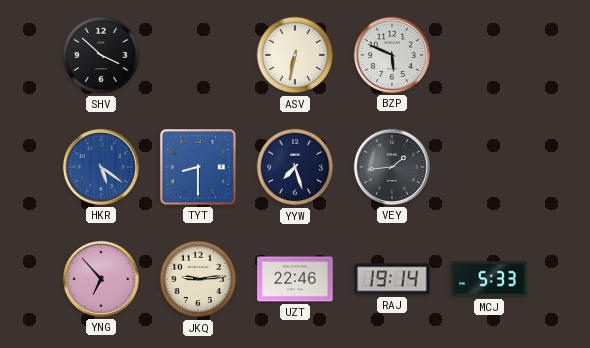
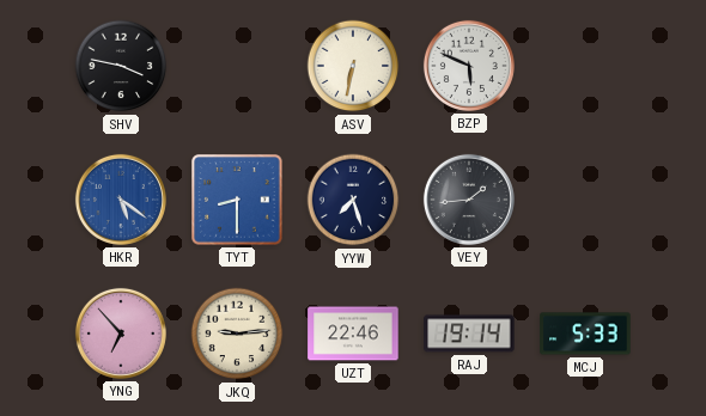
SHV: 3:52 -> 3:47 (121, 66)
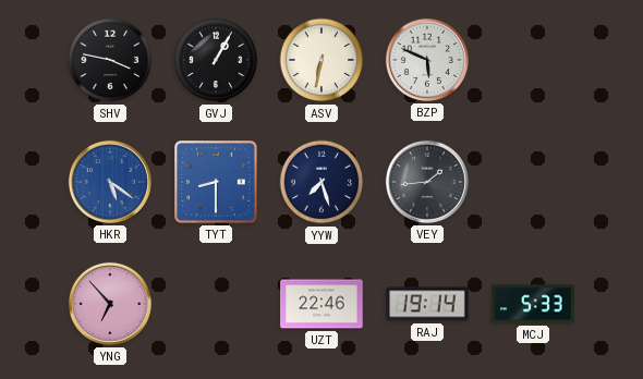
GVJ: none -> 1:05 (216, 60)
JKQ: 9:14 -> none (237, 334)
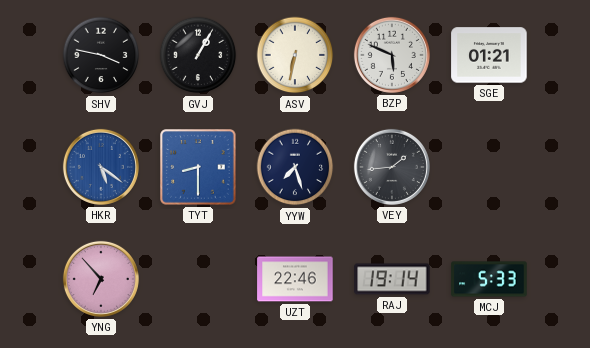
SGE: none -> 01:21 (489, 55)
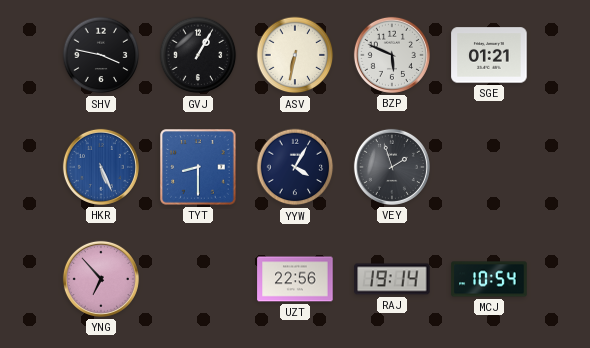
HKR: 5:21 -> 5:26 (101, 167)
YYW: 7:27 -> 4:05 (295, 167)
VEY: 1:44 -> 1:57 (392, 167)
UZT: 22:46 -> 22:56 (295, 279)
MCJ: 5:33 -> 10:54 (489, 279)
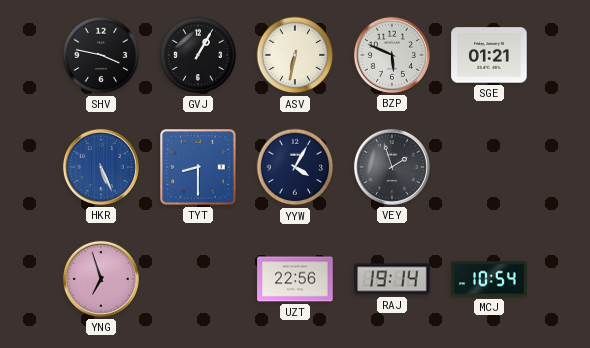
YNG: 6:53 -> 6:57 (101, 279)
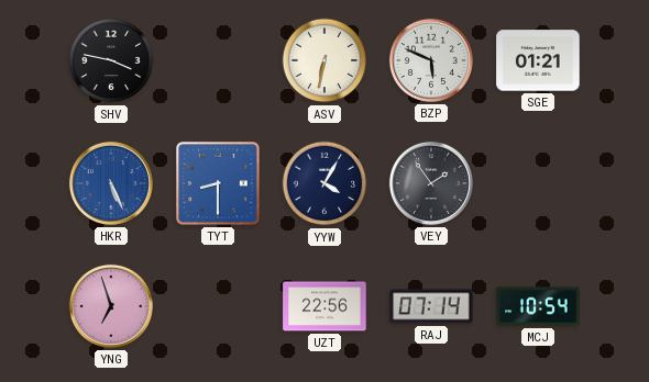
GVJ: 1:05 -> none (198, 55)
VEY: 1:57 -> 1:54 (431, 183)
RAJ: 19:14 -> 07:14 (431, 306)
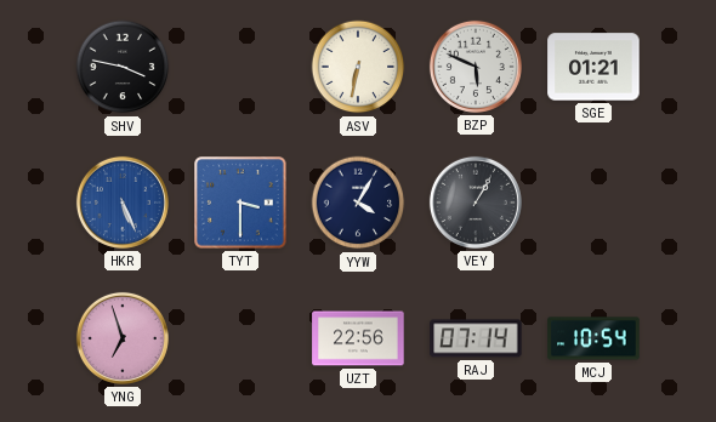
TYT: 8:30 -> 3:30 (240, 203)
VEY: 1:54 -> 1:05 (476, 203)
